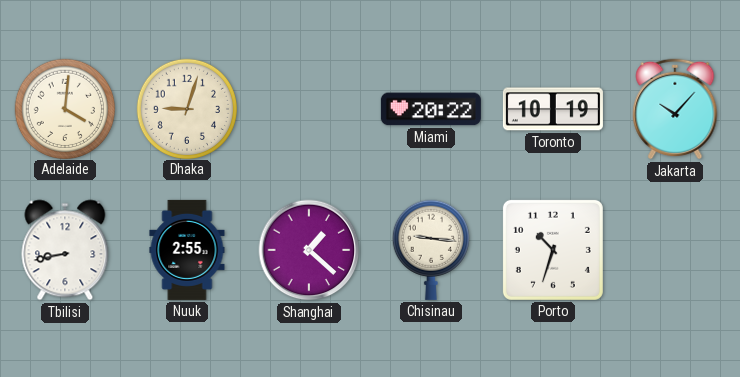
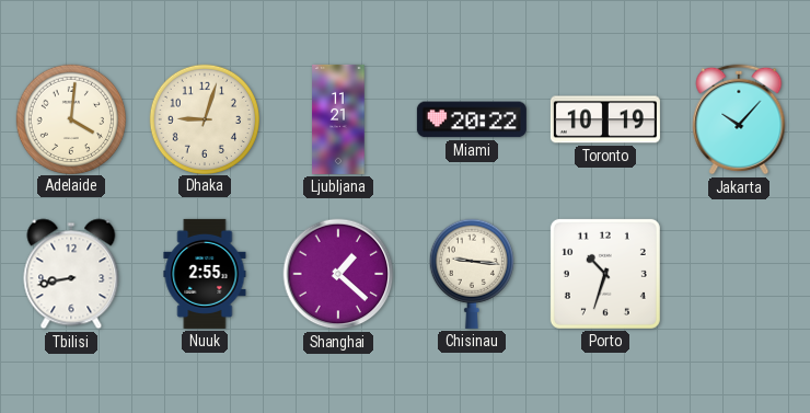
Ljubljana: none -> 11:21 (338, 119)
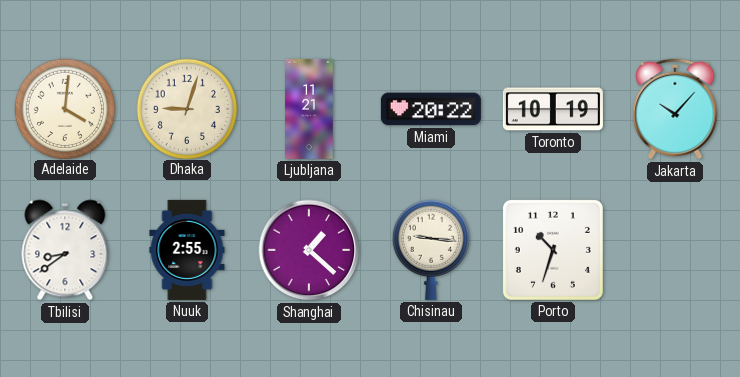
Tbilisi: 8:43 -> 8:39 (65, 250)
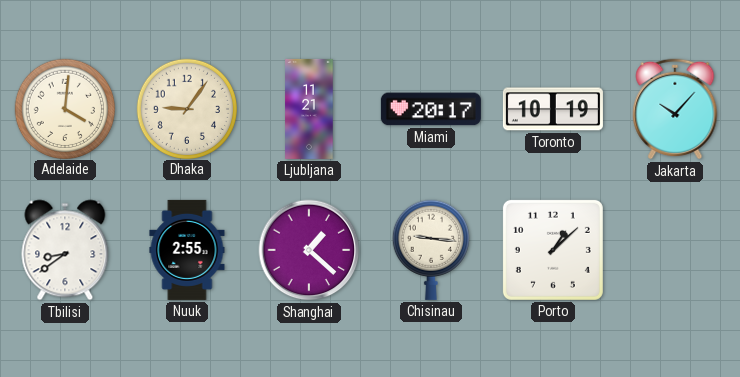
Dhaka: 9:03 -> 9:06 (186, 108)
Miami: 20:22 -> 20:17 (431, 109)
Porto: 10:33 -> 1:08 (553, 250)
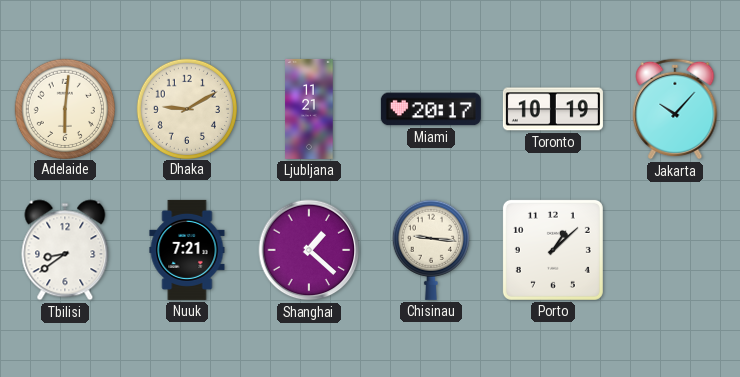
Adelaide: 4:01 -> 6:01 (64, 108)
Dhaka: 9:06 -> 9:10 (186, 108)
Nuuk: 2:55 -> 7:21 (187, 250)
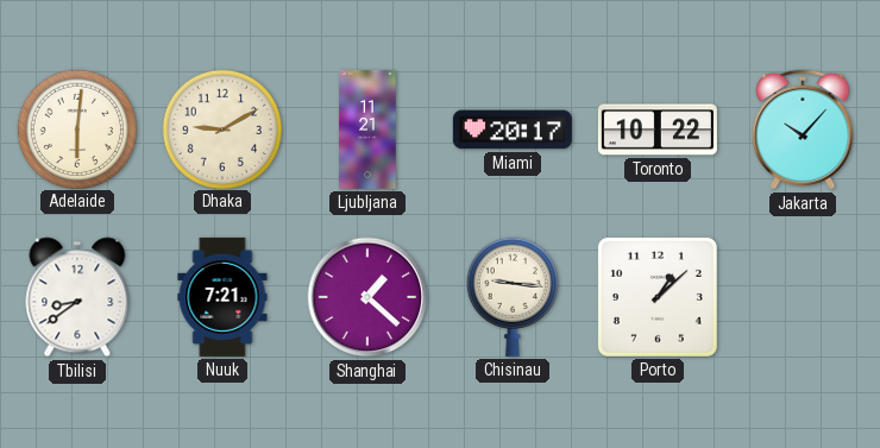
Toronto: 10:19 -> 10:22 (658, 130)
